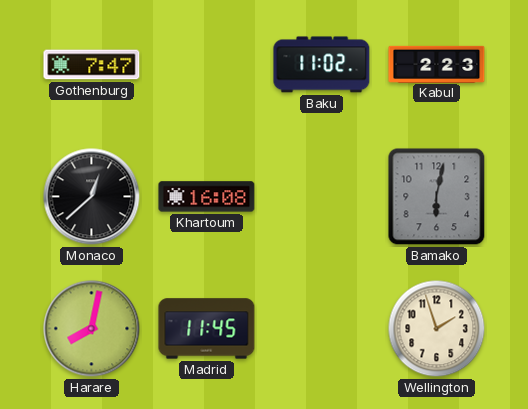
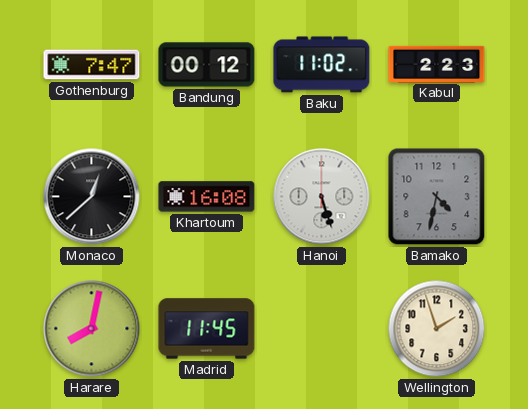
Bandung: none -> 00:12 (207, 65)
Hanoi: none -> 5:27 (322, 197)
Bamako: 6:02 -> 4:32 (437, 197)
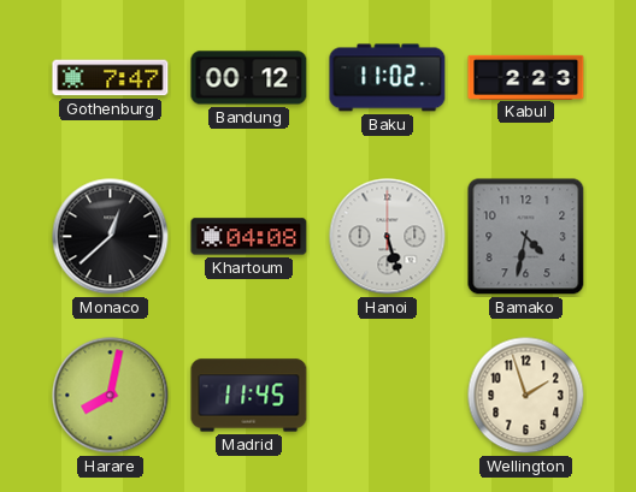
Khartoum: 16:08 -> 04:08 (249, 237)
